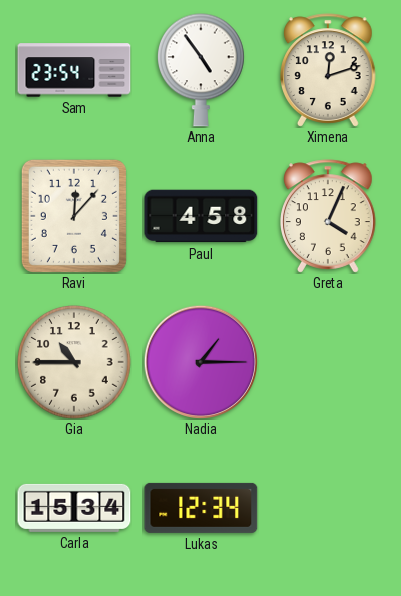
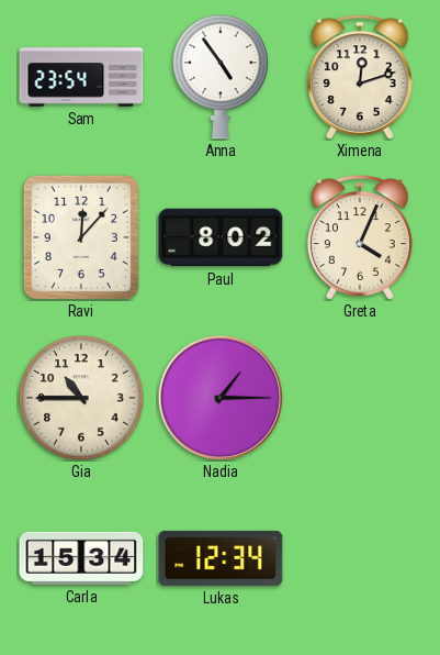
Paul: 4:58 -> 8:02 (221, 237)
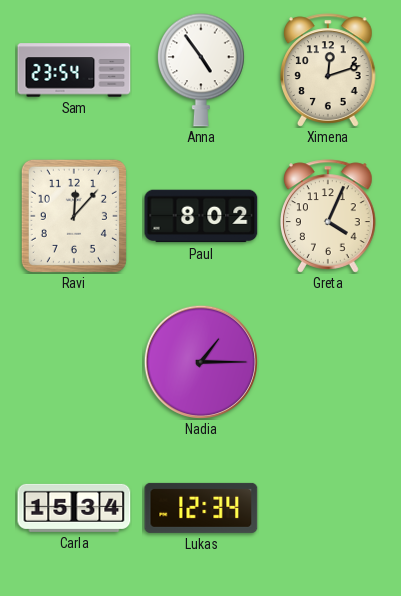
Gia: 10:45 -> none (82, 399)
